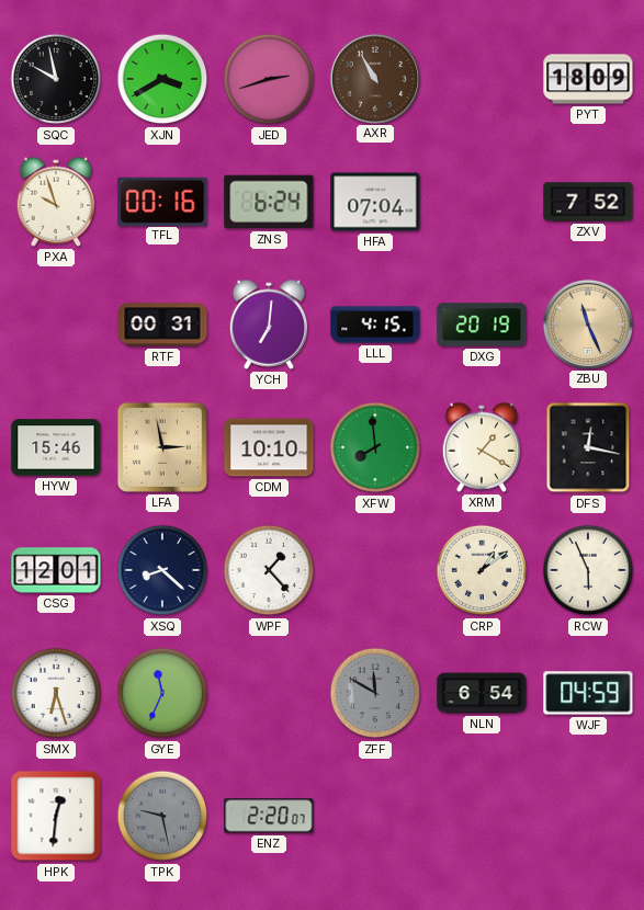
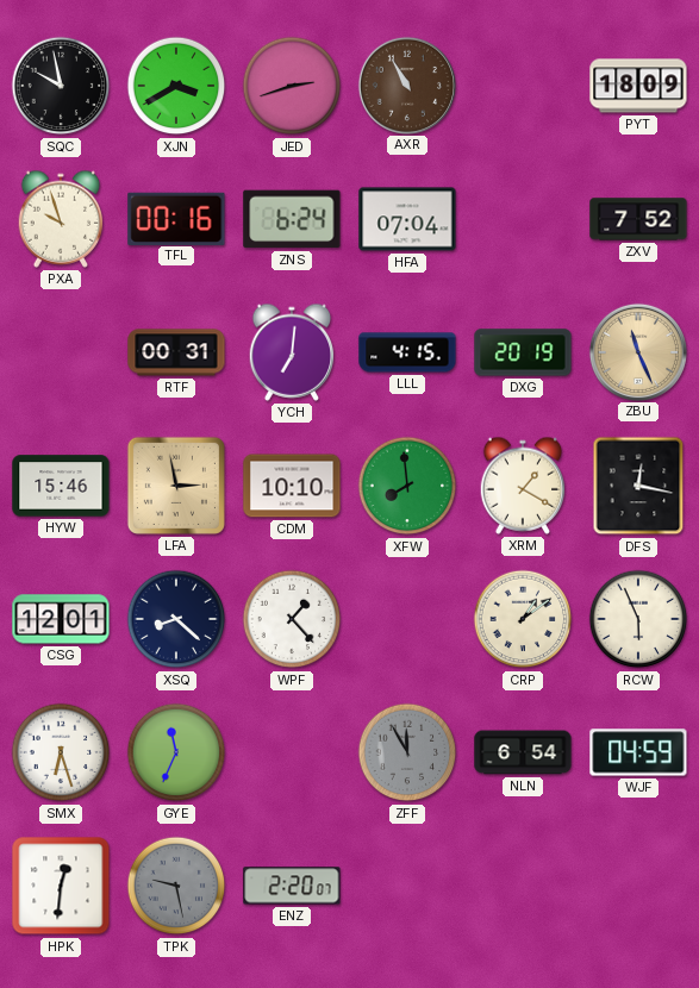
ZFF: 11:50 -> 11:55 (407, 752)
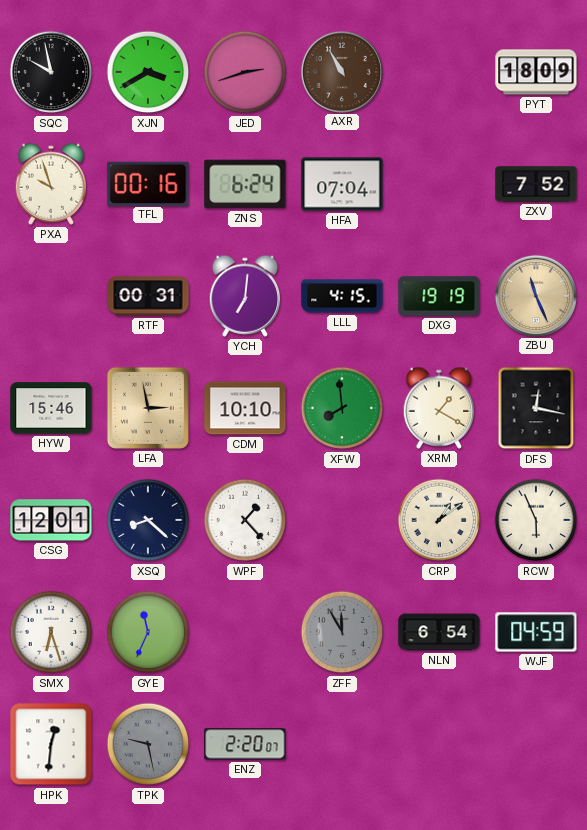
DXG: 20:19 -> 19:19 (439, 296)
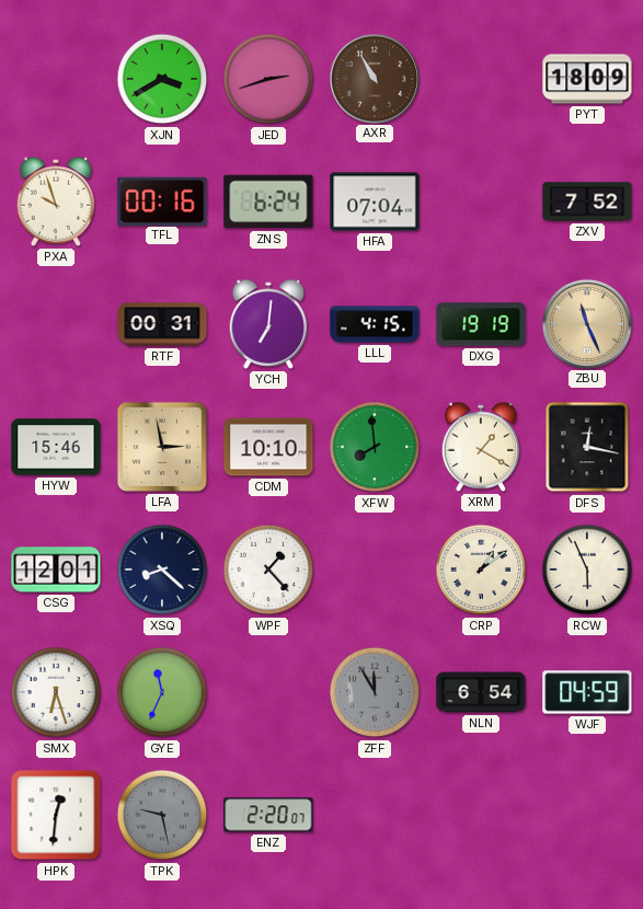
SQC: 9:58 -> none (51, 72)
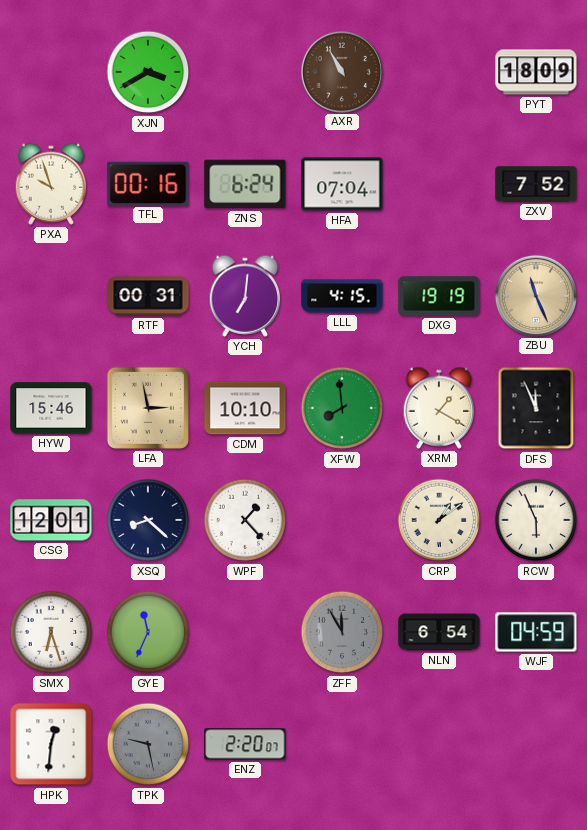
JED: 2:42 -> none (268, 79)
DFS: 12:17 -> 11:56 (536, 408)
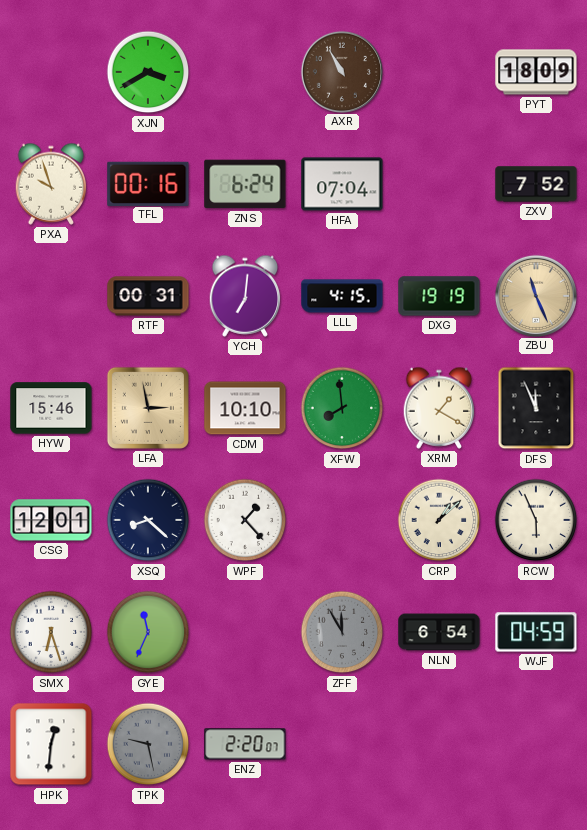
CRP: 1:09 -> 1:08 (439, 520)
